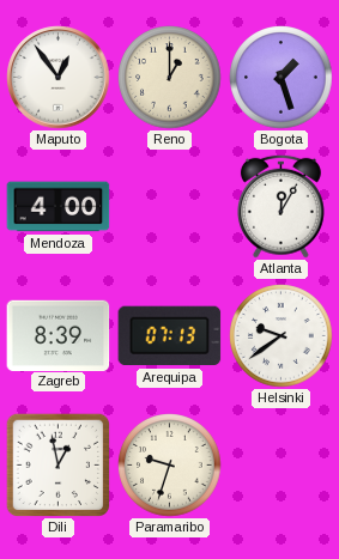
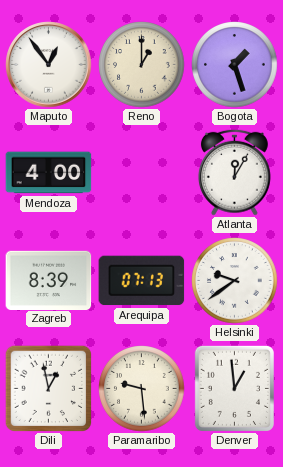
Paramaribo: 9:33 -> 9:29 (142, 389)
Denver: none -> 12:59 (234, 388)
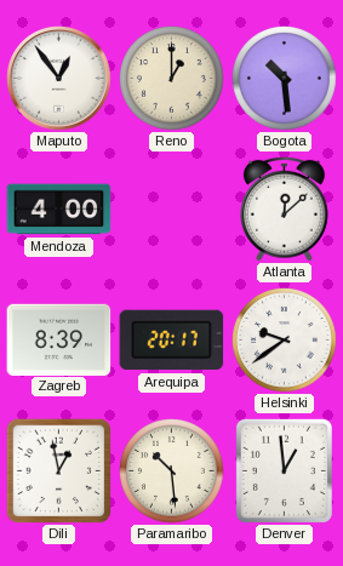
Bogota: 1:27 -> 10:29 (285, 79)
Atlanta: 12:05 -> 12:08 (284, 208)
Arequipa: 07:13 -> 20:17 (172, 341)
Paramaribo: 9:29 -> 10:29 (172, 471)
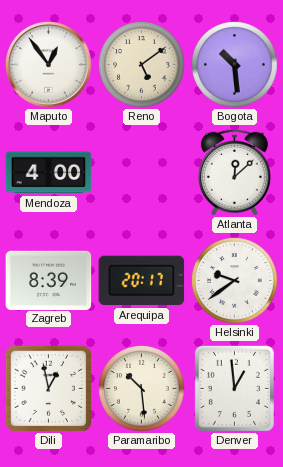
Reno: 1:00 -> 5:09 (142, 65)
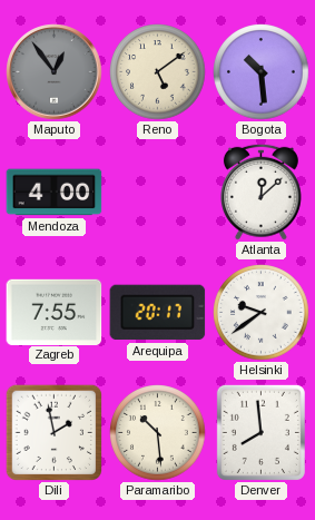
Maputo dial: white -> grey (55, 72)
Zagreb: 8:39 -> 7:55 (55, 312)
Dili: 12:58 -> 1:58 (53, 432)
Denver: 12:59 -> 7:59 (260, 432)
